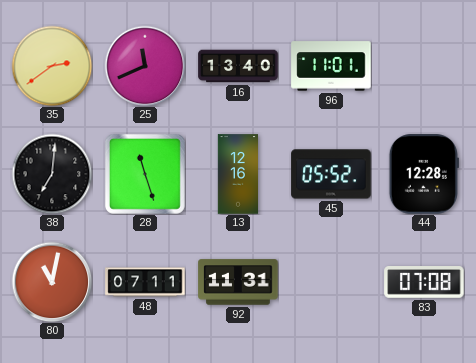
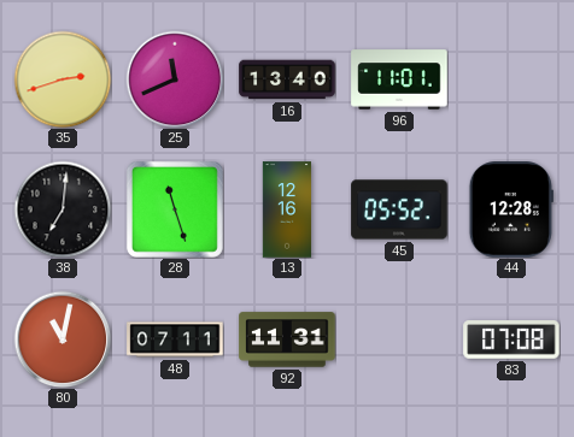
35: 2:39 -> 2:42 (63, 79)
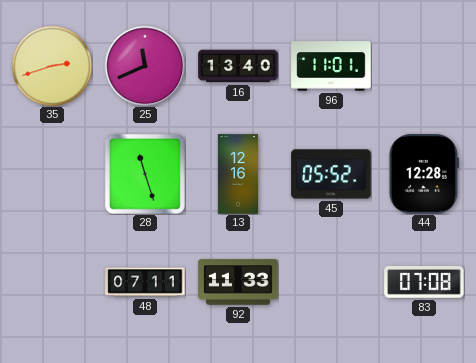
38: 7:01 -> none (63, 209)
80: 11:02 -> none (63, 339)
92: 11:31 -> 11:33 (238, 282)
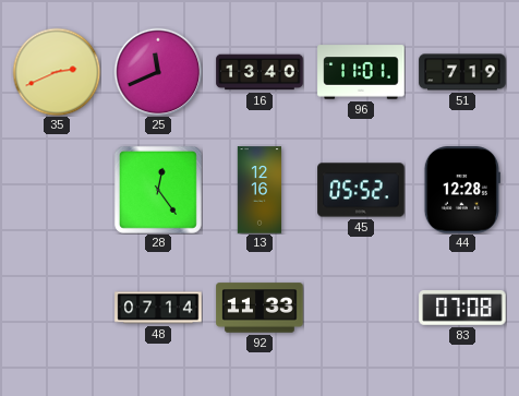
35: 2:42 -> 2:41 (57, 72)
51: none -> 7:19 (462, 72)
28: 11:27 -> 12:24 (158, 190)
48: 07:11 -> 07:14 (158, 308)
